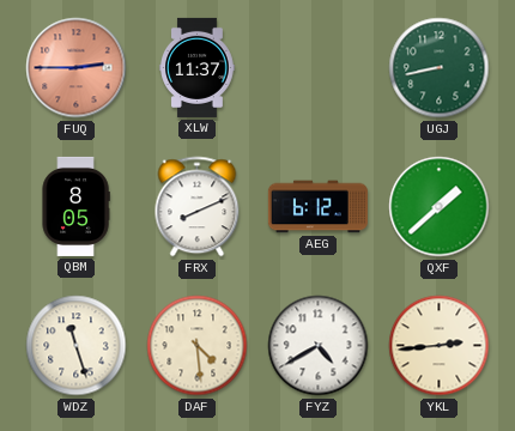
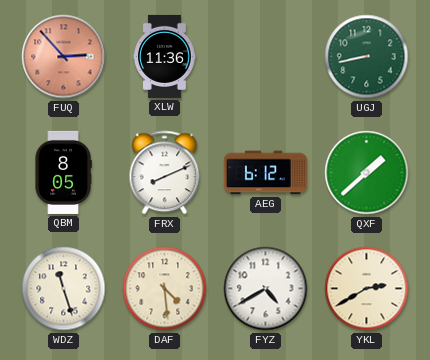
FUQ: 2:45 -> 2:53 (64, 57)
XLW: 11:37 -> 11:36 (165, 56)
YKL: 2:44 -> 2:40 (367, 289)
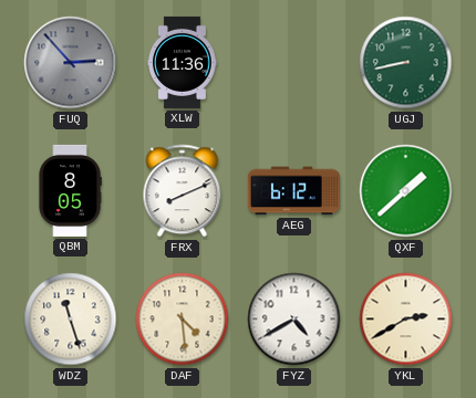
FUQ dial: salmon -> grey (71, 63)
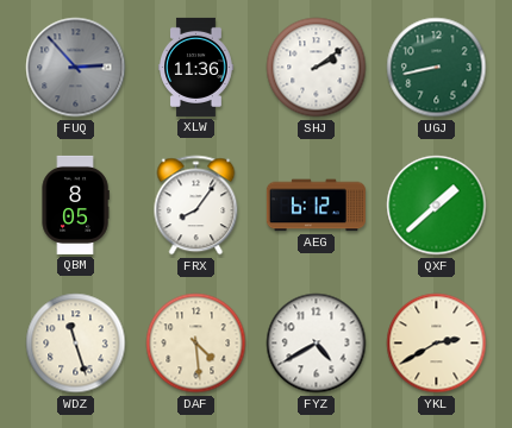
SHJ: none -> 2:09 (317, 68)
FRX: 8:11 -> 8:06 (196, 206)
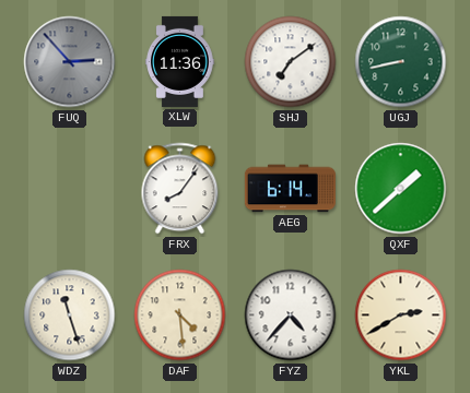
SHJ: 2:09 -> 7:09 (291, 62)
QBM: 8:05 -> none (75, 204)
AEG: 6:12 -> 6:14 (290, 189)
FYZ: 4:40 -> 4:37 (291, 315)
